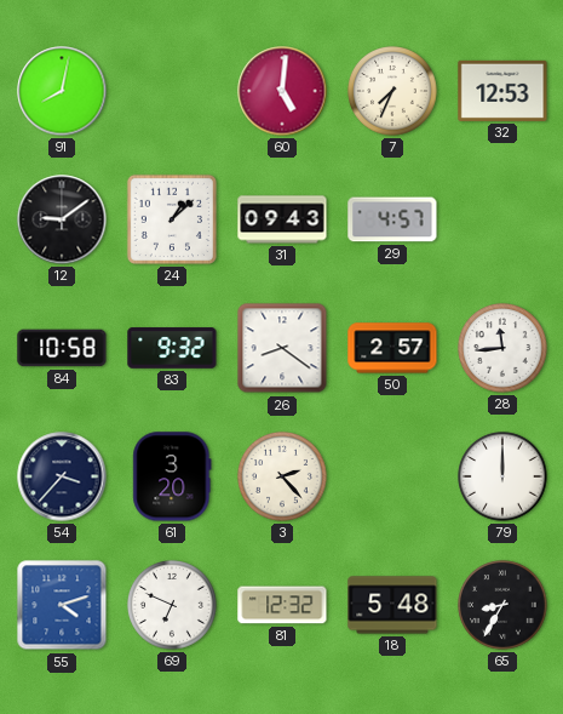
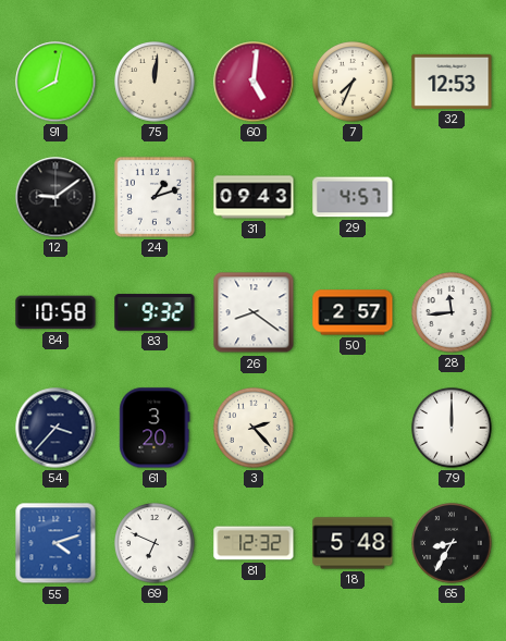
75: none -> 12:01 (156, 83)
24: 1:08 -> 1:12 (155, 197)
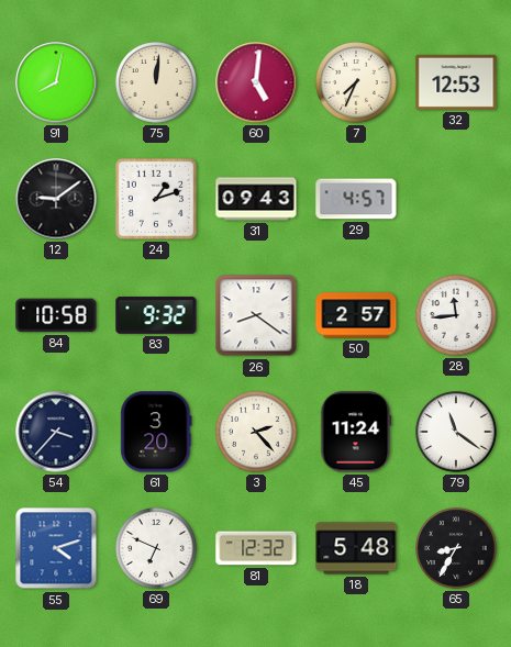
45: none -> 11:24 (356, 432)
79: 12:00 -> 11:21 (457, 433)
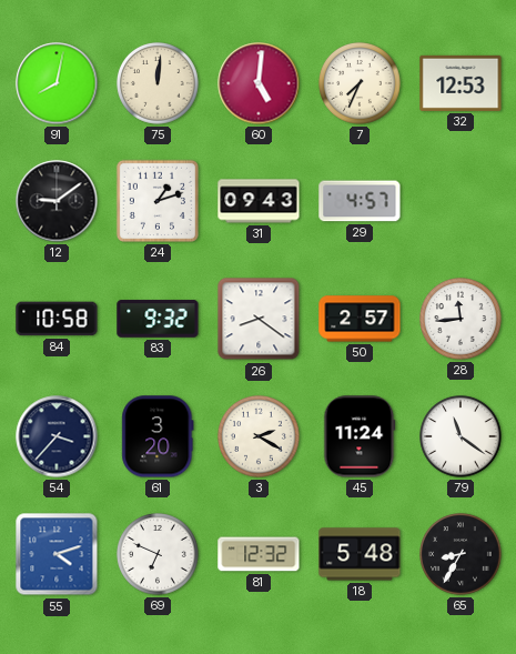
3: 2:23 -> 2:20 (260, 437)
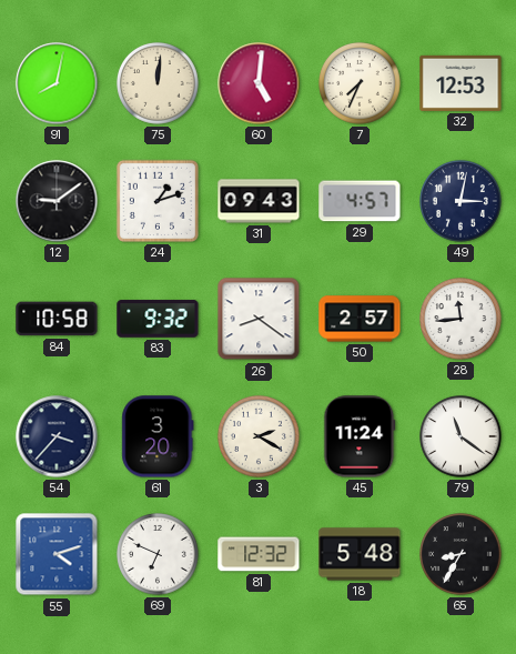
49: none -> 3:02 (462, 202)
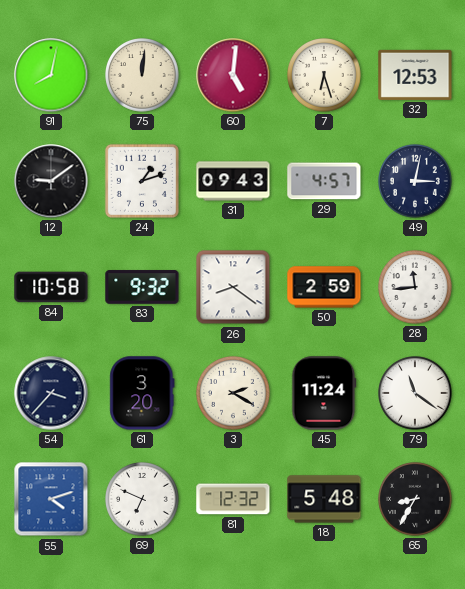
7: 7:34 -> 6:27 (325, 76)
50: 2:57 -> 2:59 (324, 287)
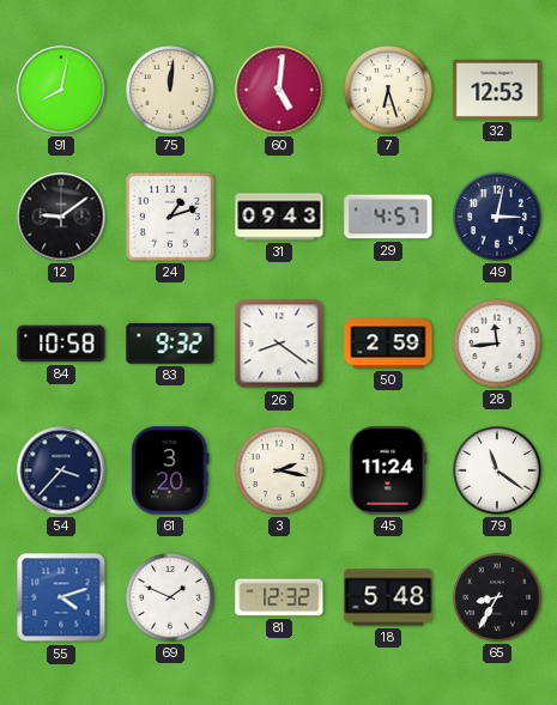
3: 2:20 -> 2:17 (280, 472)
69: 6:49 -> 1:49 (171, 598)
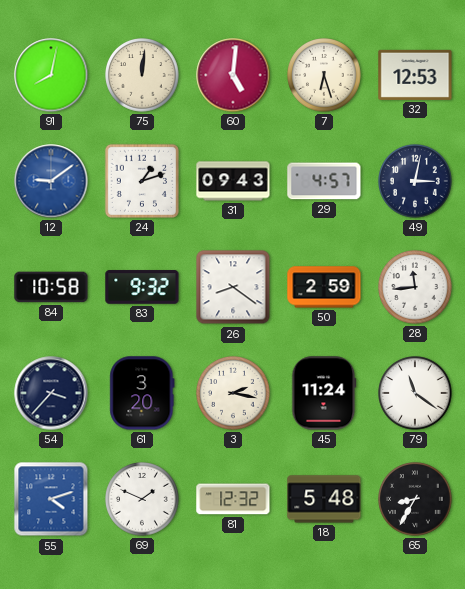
12 dial: black -> blue (51, 181)
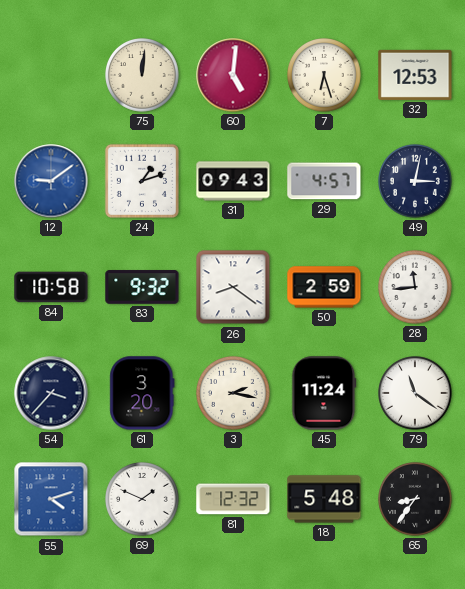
91: 8:02 -> none (51, 75)
65: 8:35 -> 8:36 (416, 500)
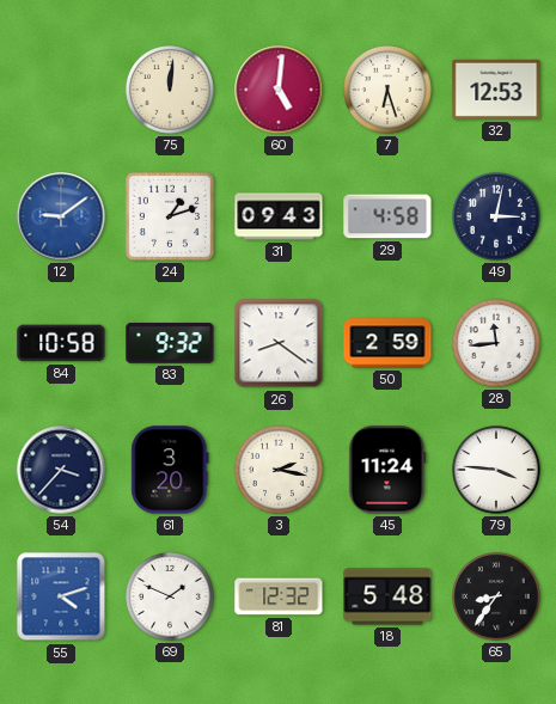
29: 4:57 -> 4:58 (387, 216)
79: 11:21 -> 3:46 (497, 471)
